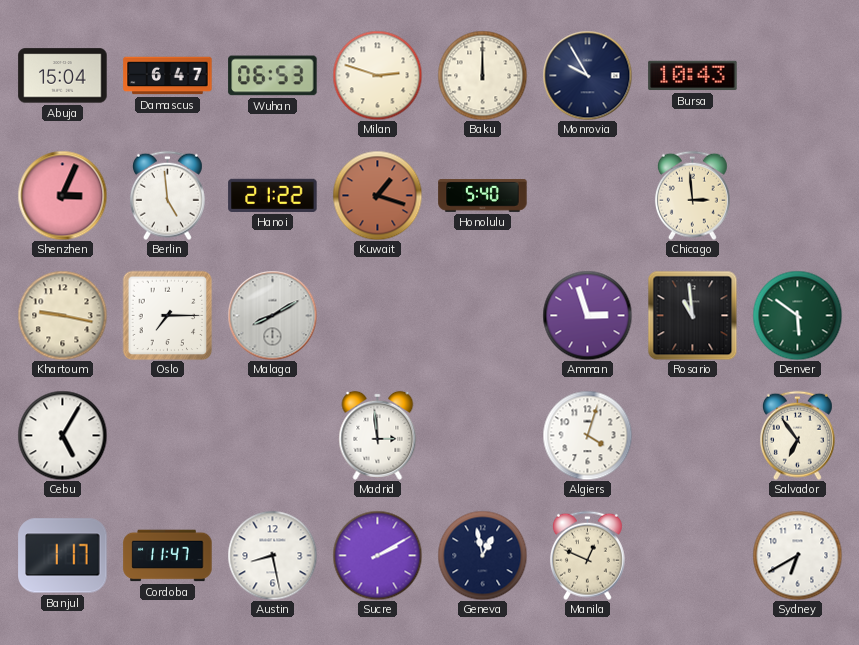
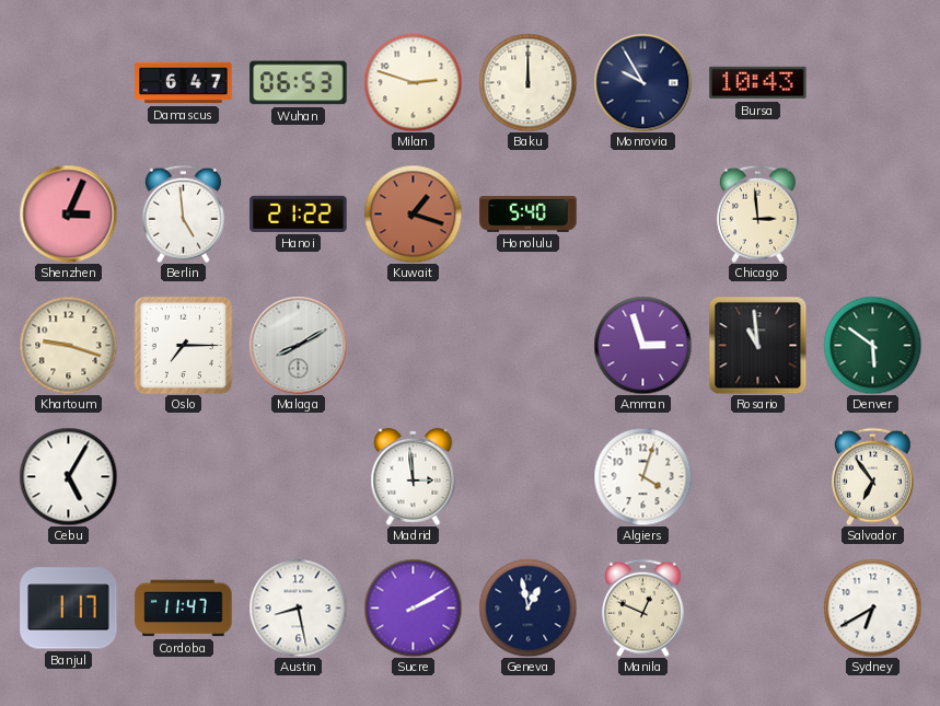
Abuja: 15:04 -> none (63, 76)
Khartoum: 9:17 -> 9:18 (68, 345)
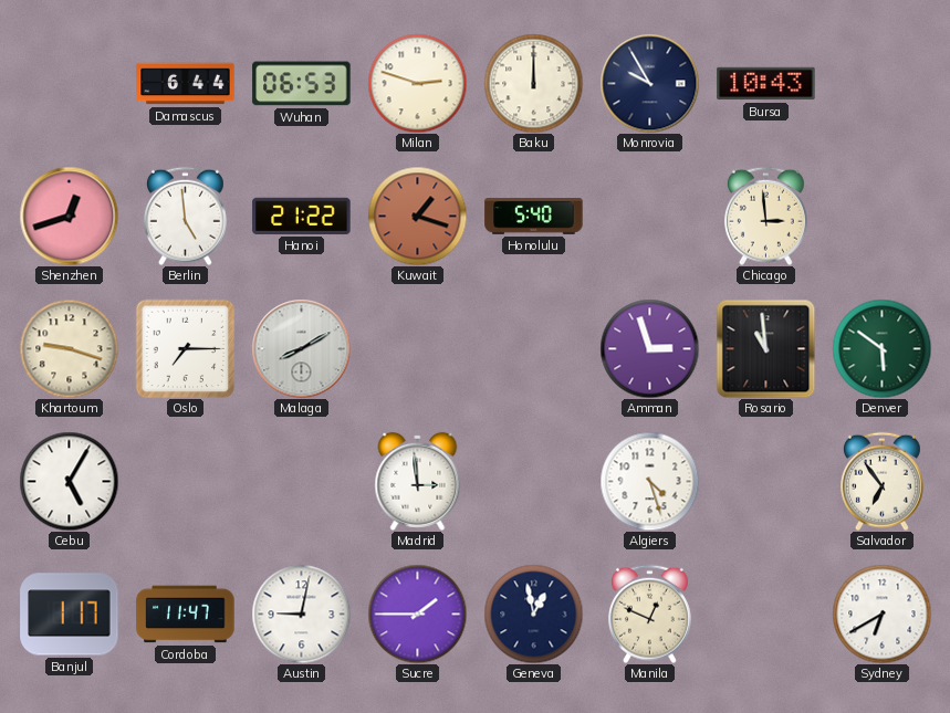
Damascus: 6:47 -> 6:44 (186, 84)
Shenzhen: 3:04 -> 12:42 (69, 216)
Algiers: 4:03 -> 4:27 (649, 481)
Austin: 8:28 -> 9:02 (301, 614)
Sucre: 2:10 -> 1:45 (417, 614)
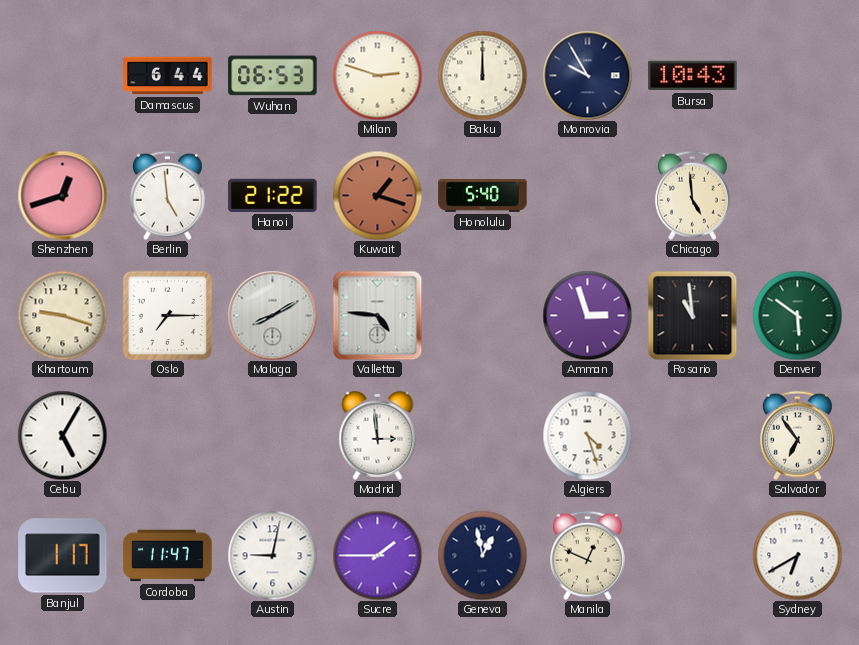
Chicago: 2:59 -> 4:59 (692, 195)
Valletta: none -> 4:46 (377, 315)
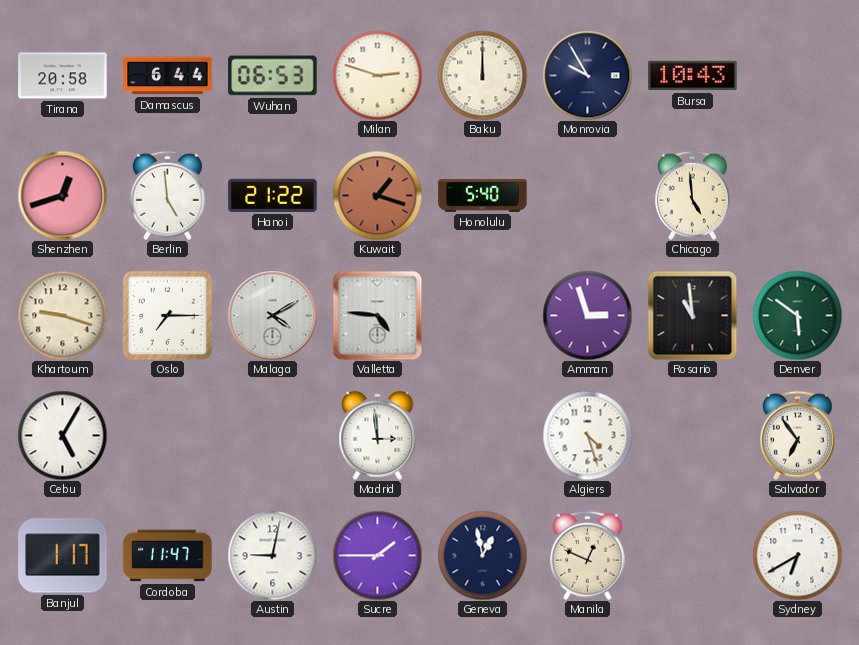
Tirana: none -> 20:58 (63, 76)
Malaga: 8:10 -> 4:10 (272, 315)
